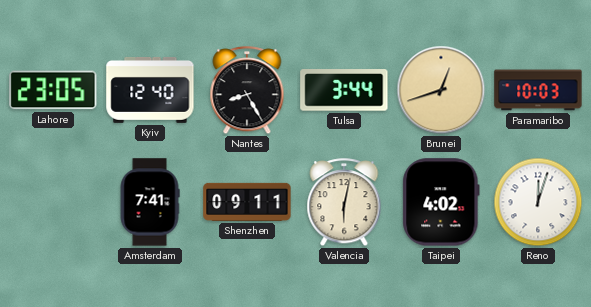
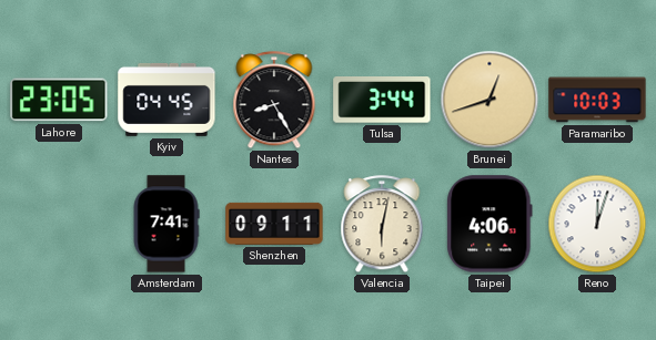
Kyiv: 12:40 -> 04:45 (166, 100)
Taipei: 4:02 -> 4:06 (490, 224)
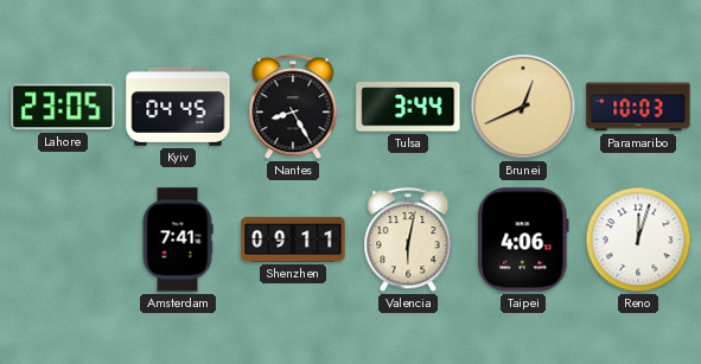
Brunei: 12:42 -> 12:41 (523, 107)
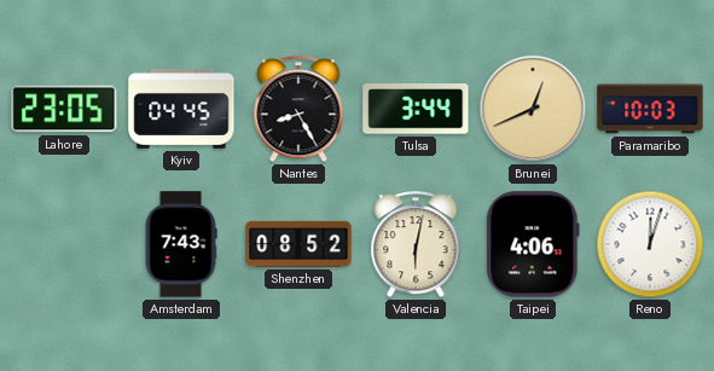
Amsterdam: 7:41 -> 7:43 (181, 244)
Shenzhen: 09:11 -> 08:52 (298, 244)
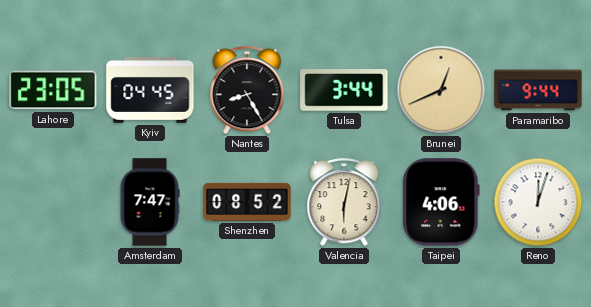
Paramaribo: 10:03 -> 9:44 (538, 90)
Amsterdam: 7:43 -> 7:47 (150, 202)
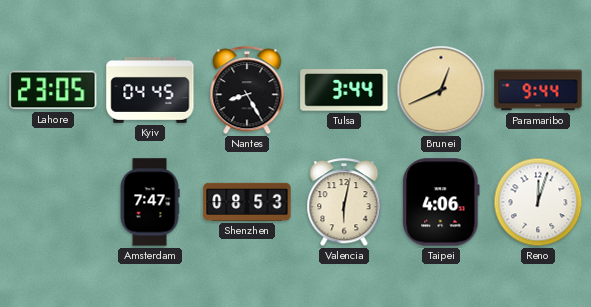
Shenzhen: 08:52 -> 08:53 (247, 202)
